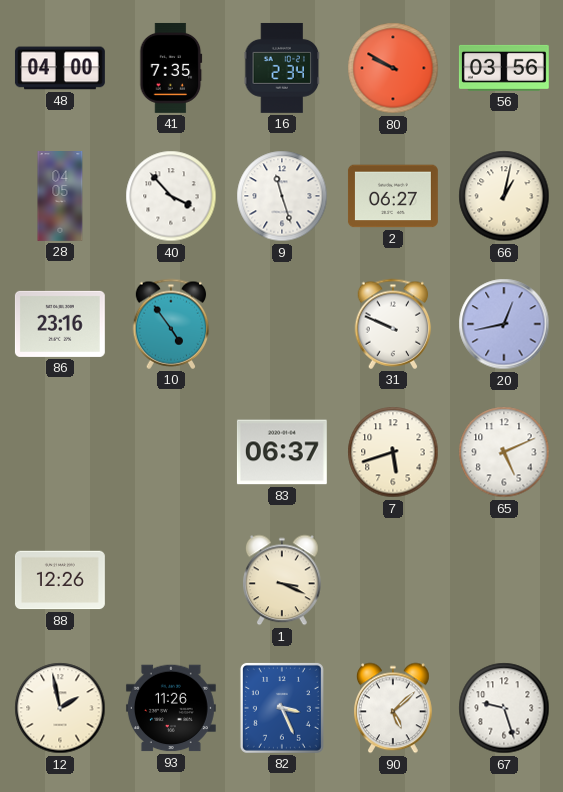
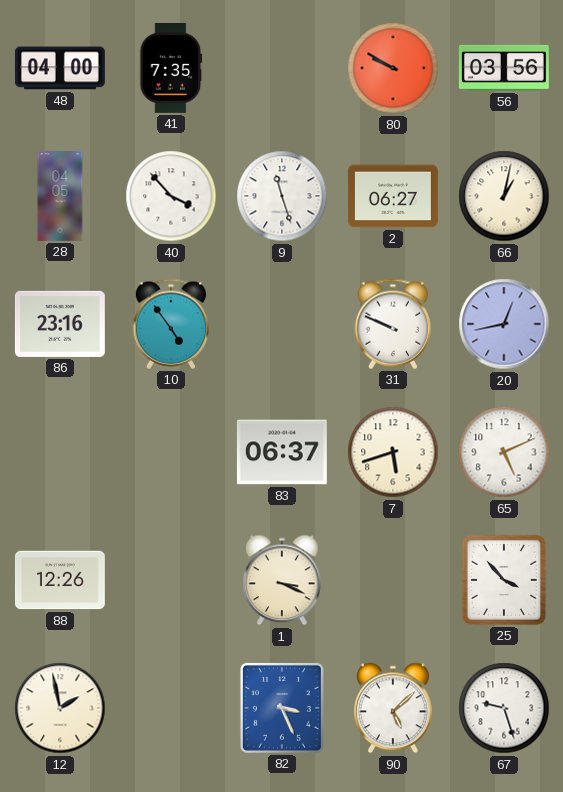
16: 2:34 -> none (282, 68)
25: none -> 3:53 (504, 580)
93: 11:26 -> none (171, 708)
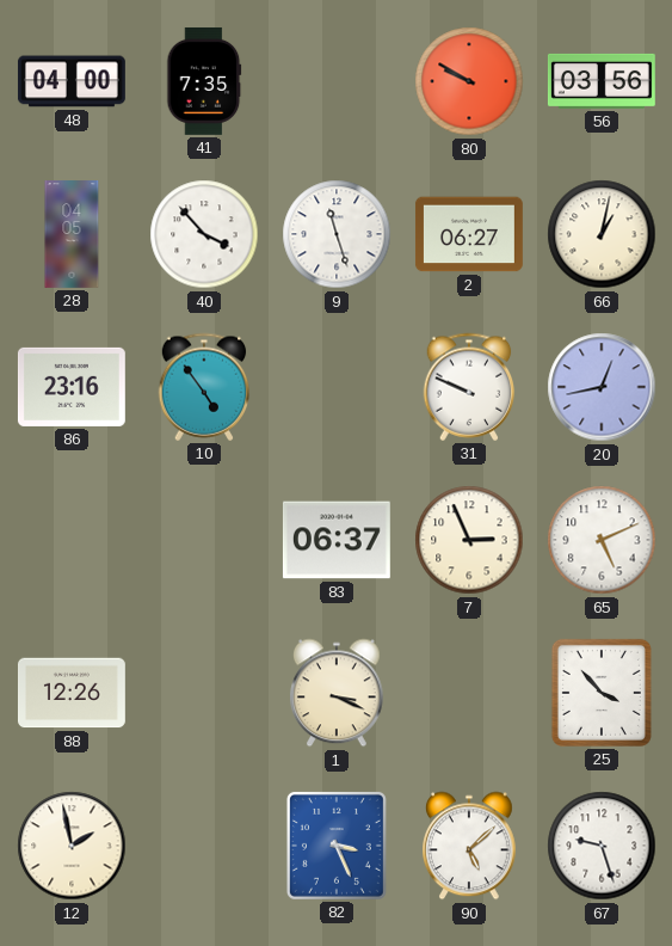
7: 5:42 -> 2:56 (469, 540)
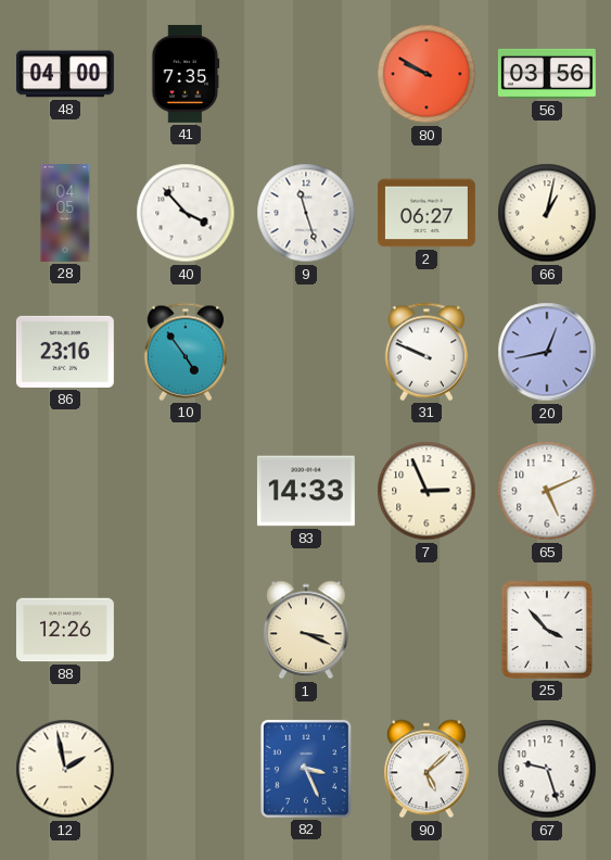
83: 06:37 -> 14:33 (306, 491)
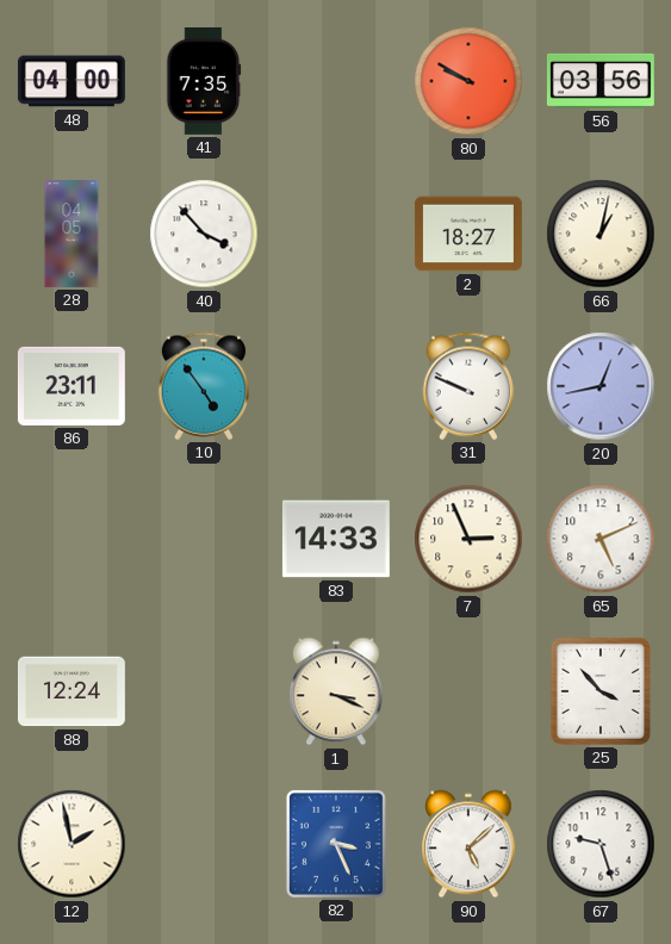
9: 11:27 -> none (306, 213)
2: 06:27 -> 18:27 (468, 234)
86: 23:16 -> 23:11 (72, 386)
88: 12:26 -> 12:24 (72, 691)
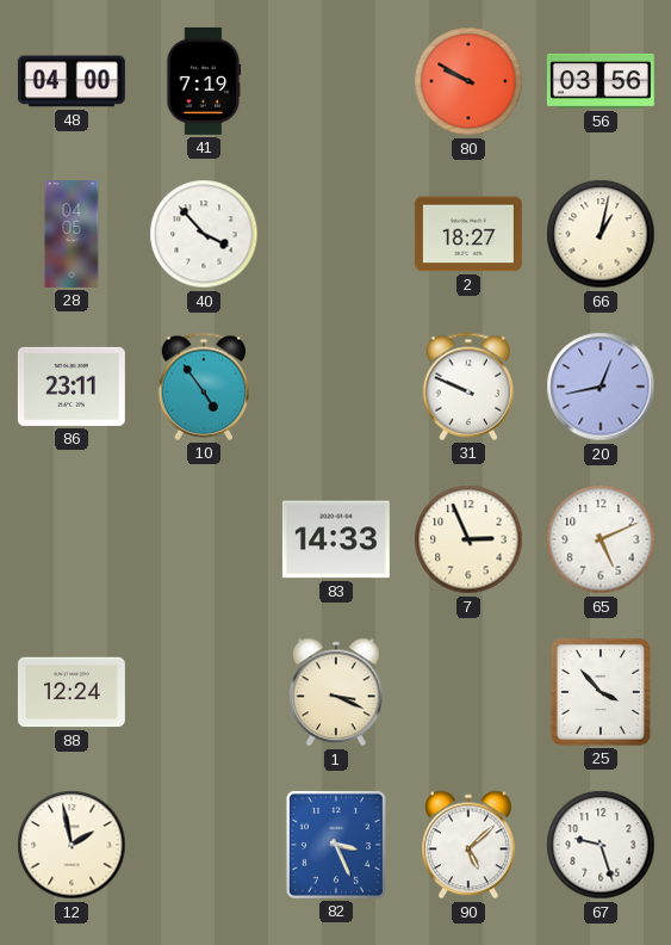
41: 7:35 -> 7:19 (204, 81)
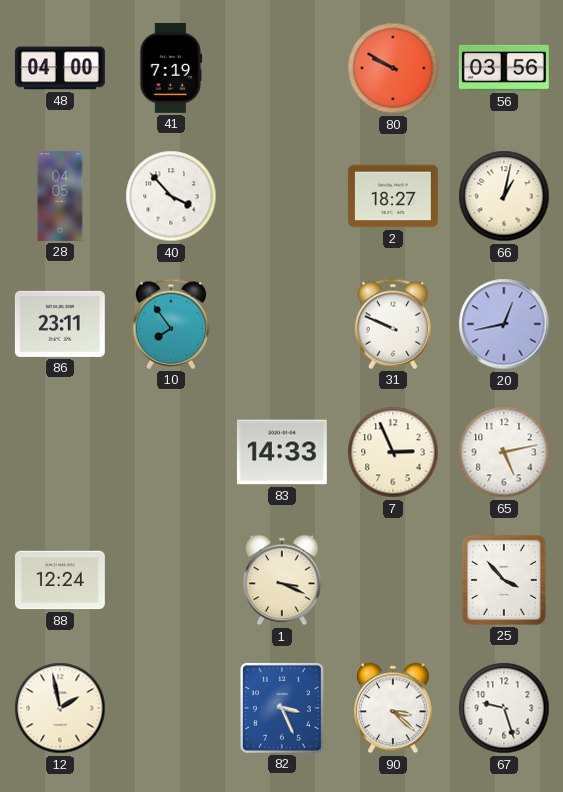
10: 4:54 -> 7:54 (171, 324)
65: 5:11 -> 5:13 (504, 452)
90: 5:08 -> 3:22 (394, 708)
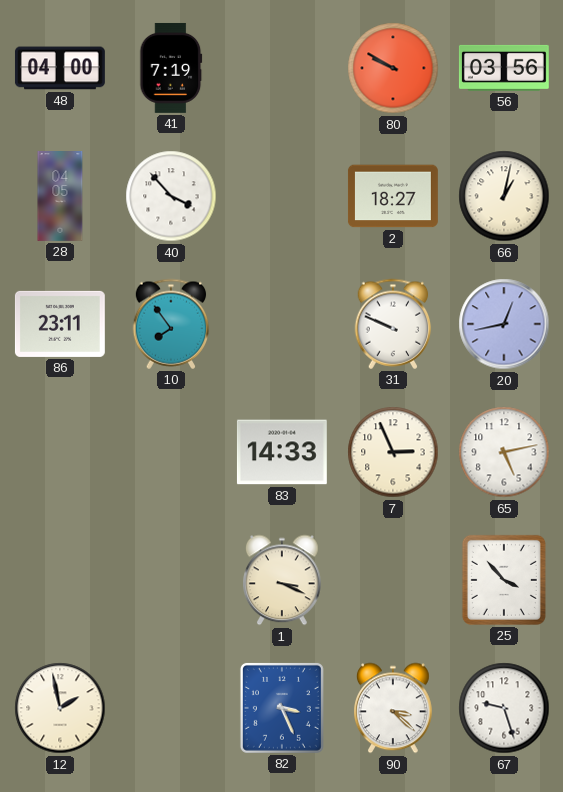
88: 12:24 -> none (60, 580)
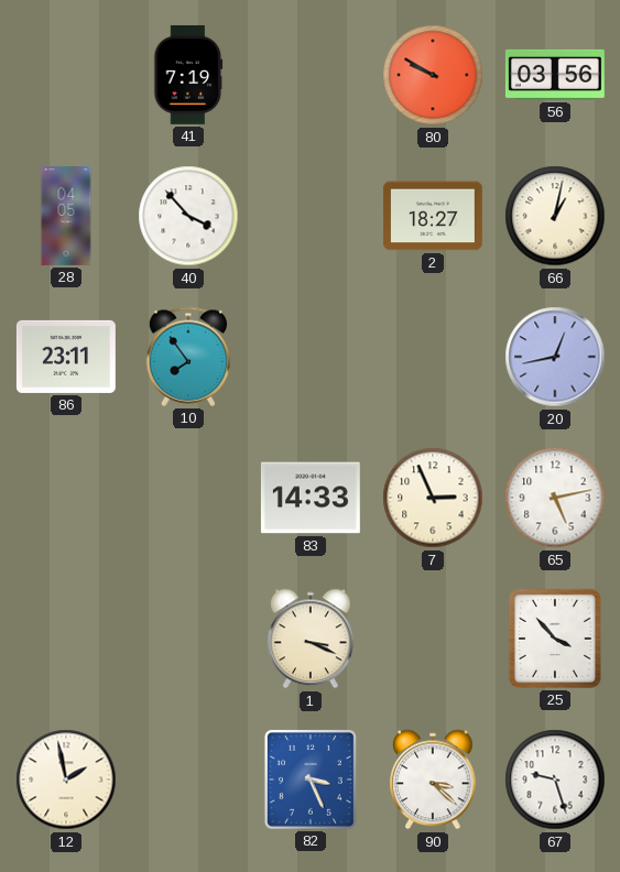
48: 04:00 -> none (60, 68)
31: 9:49 -> none (393, 324)
